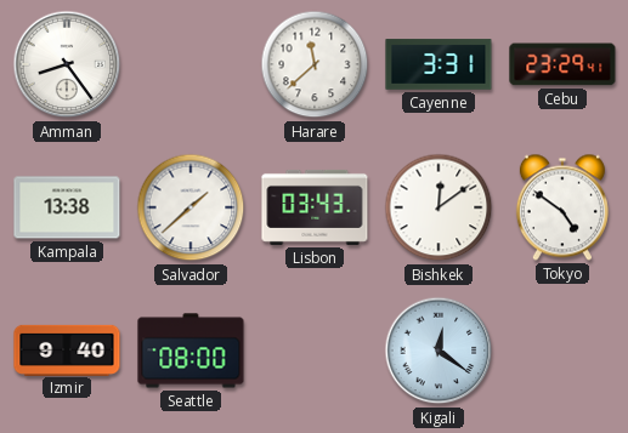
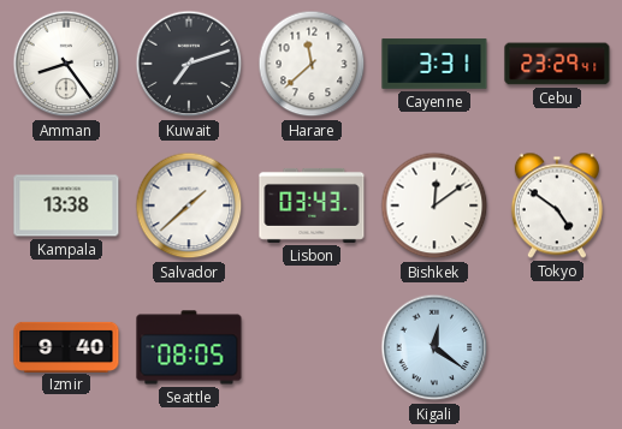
Kuwait: none -> 7:12 (189, 64)
Seattle: 08:00 -> 08:05 (189, 347)
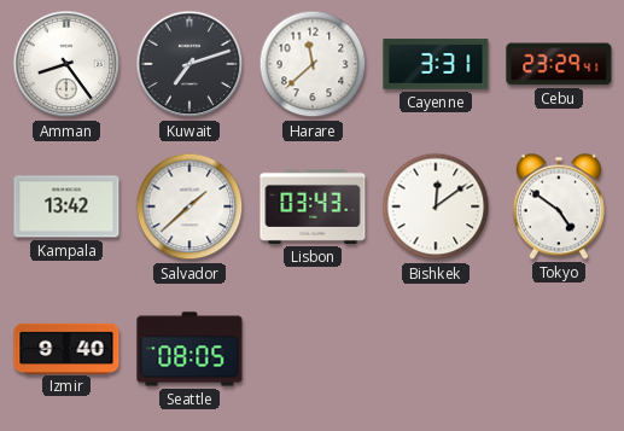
Kampala: 13:38 -> 13:42 (66, 206)
Kigali: 12:21 -> none (434, 347)
